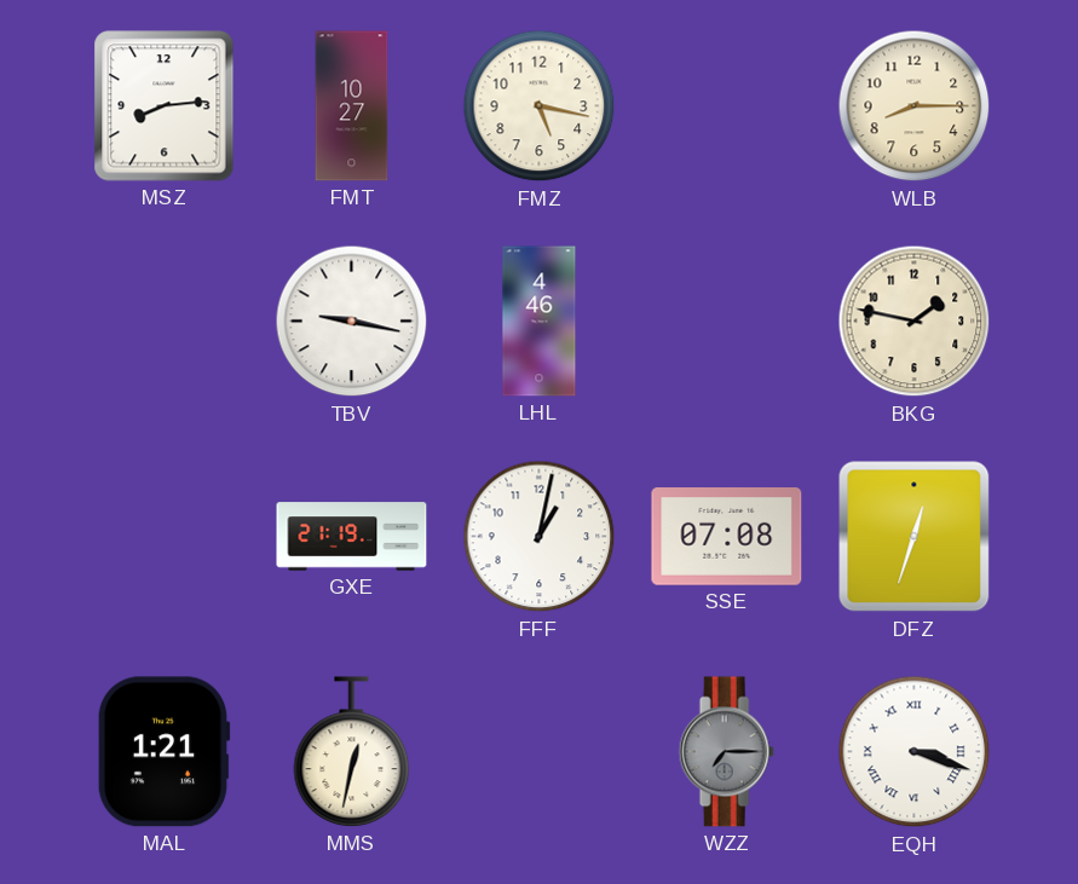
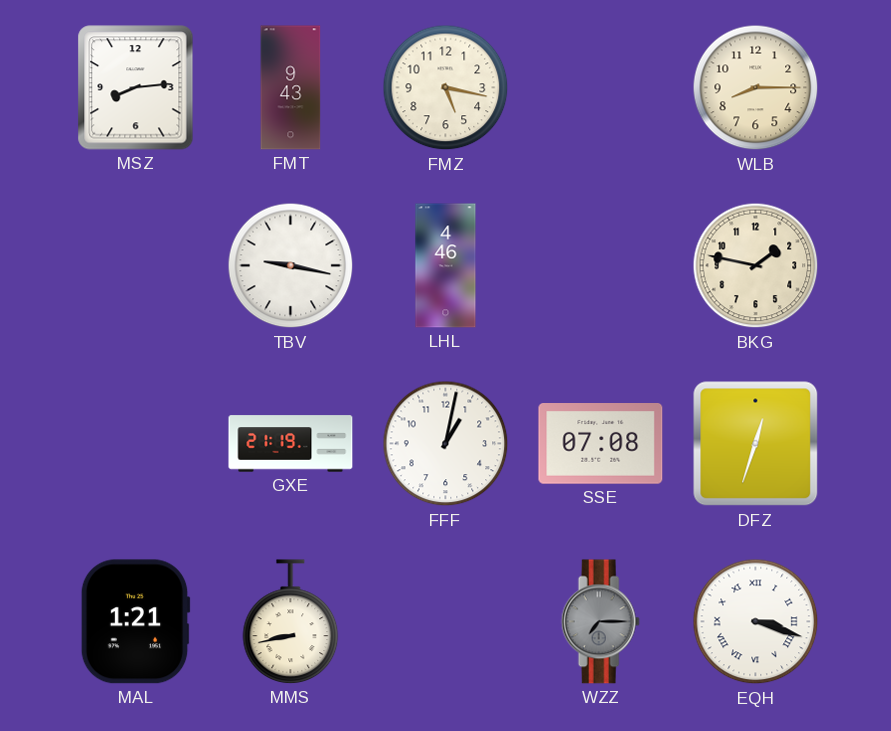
FMT: 10:27 -> 9:43 (291, 88)
MMS: 12:32 -> 8:43 (291, 622)
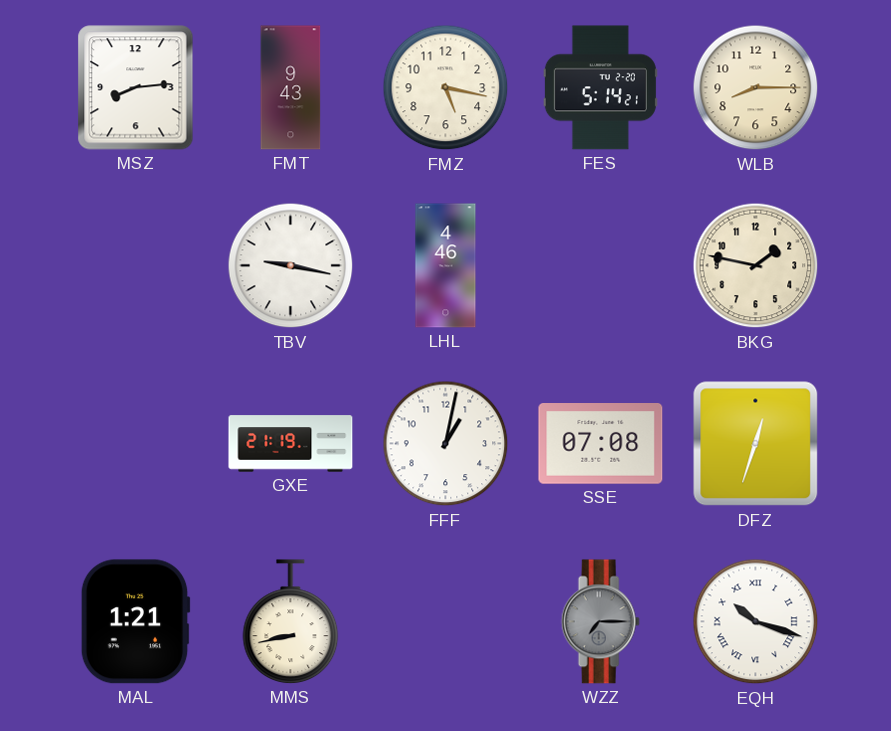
FES: none -> 5:14 (600, 88)
EQH: 3:18 -> 10:18 (756, 622)
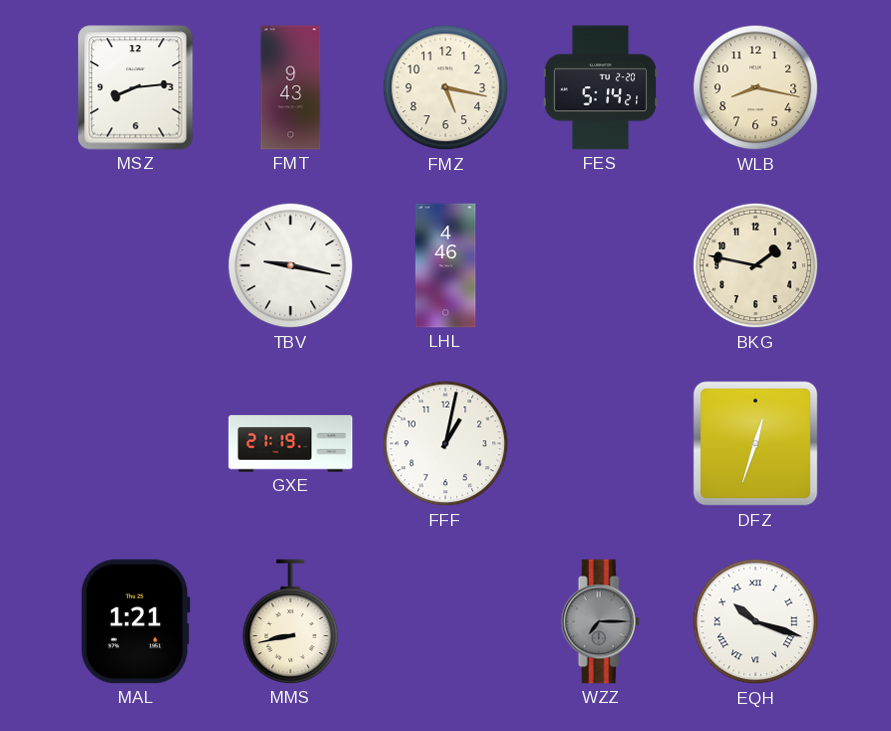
WLB: 8:15 -> 8:17 (756, 88)
SSE: 07:08 -> none (601, 444)
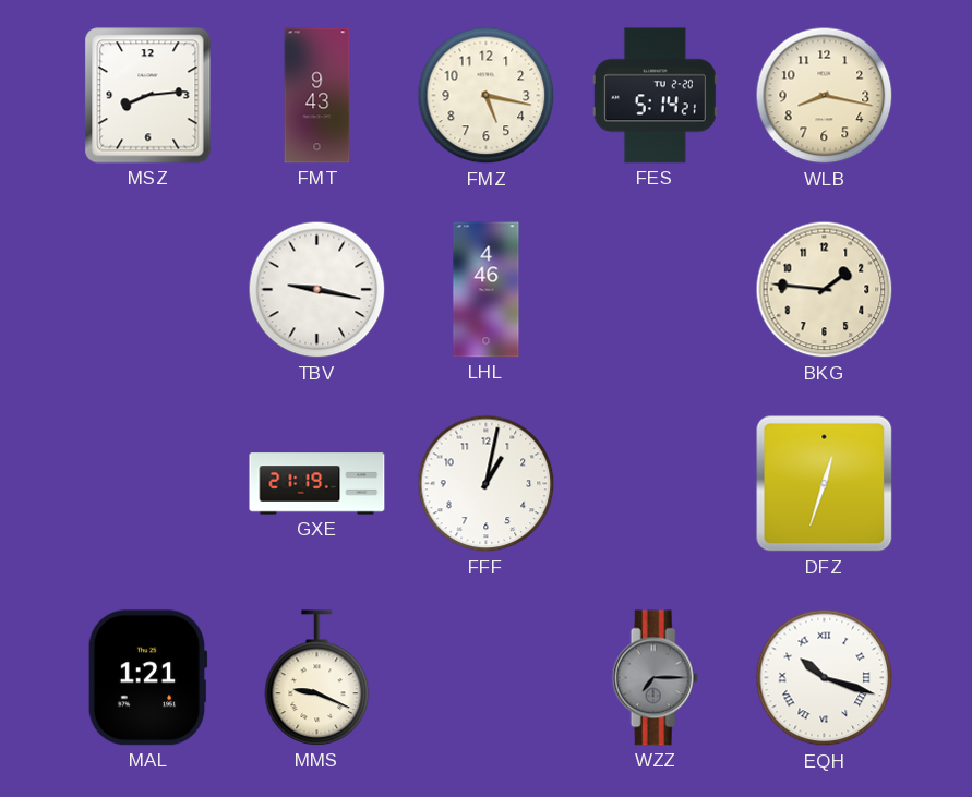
BKG: 1:47 -> 1:46 (825, 290)
MMS: 8:43 -> 9:19 (317, 678)
